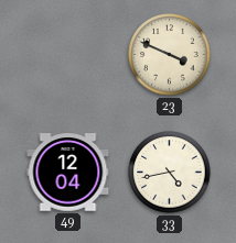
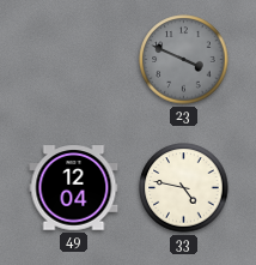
23 dial: cream -> grey (184, 60)
33: 4:43 -> 4:47 (184, 188)
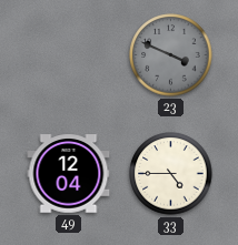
33: 4:47 -> 4:45 (171, 174)
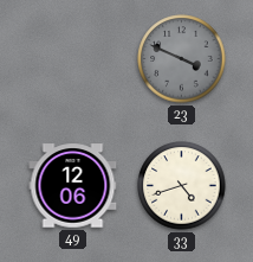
49: 12:04 -> 12:06 (73, 186)
33: 4:45 -> 4:42 (182, 186)
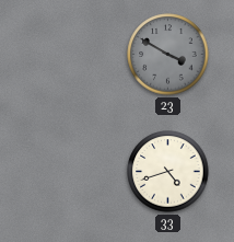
23: 3:49 -> 3:50 (168, 55)
49: 12:06 -> none (73, 186)
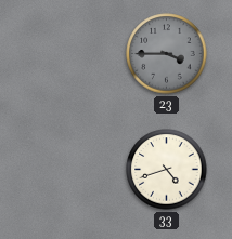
23: 3:50 -> 3:45 (167, 54)
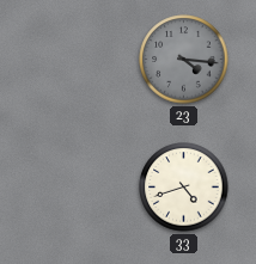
23: 3:45 -> 4:16 (184, 60)
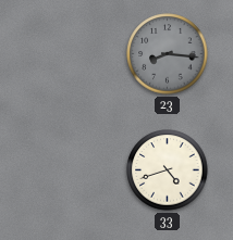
23: 4:16 -> 8:16 (168, 54)
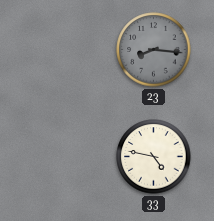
33: 4:42 -> 4:47 (154, 157)
